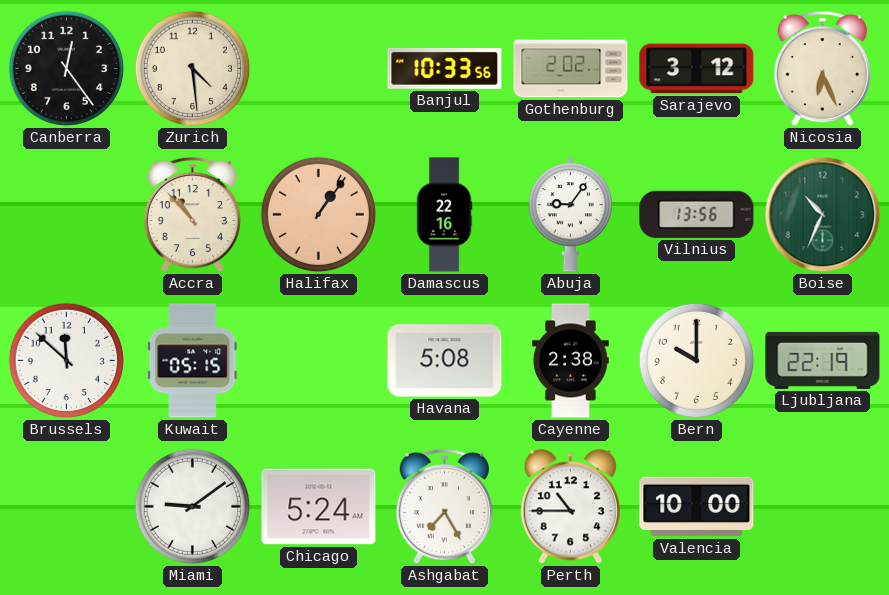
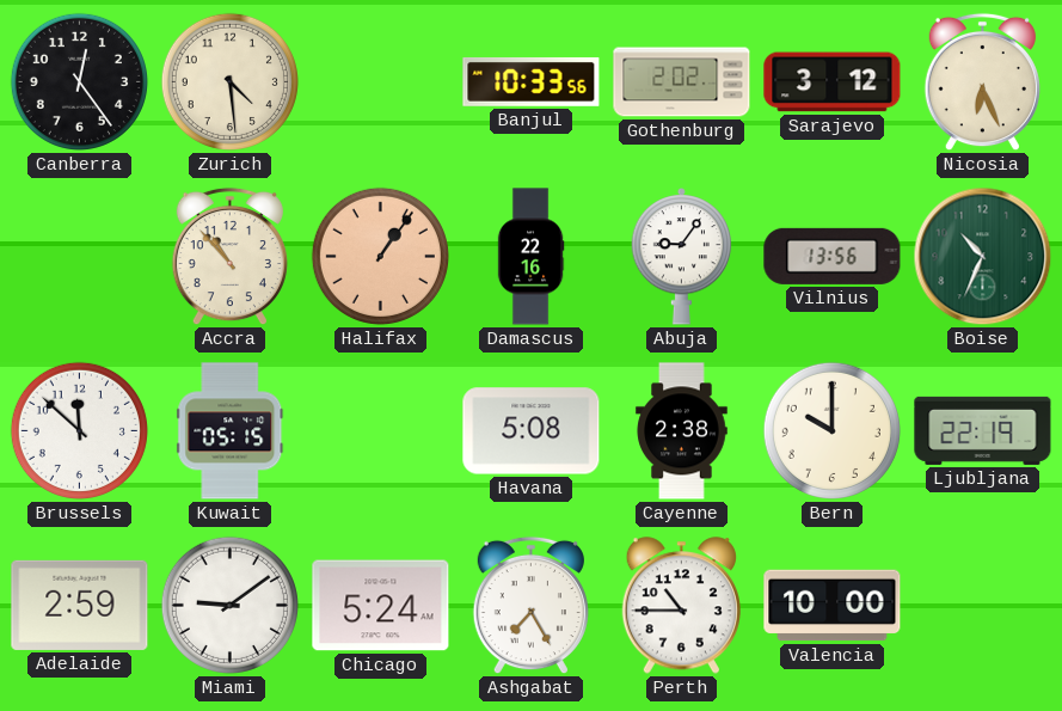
Adelaide: none -> 2:59 (80, 605)
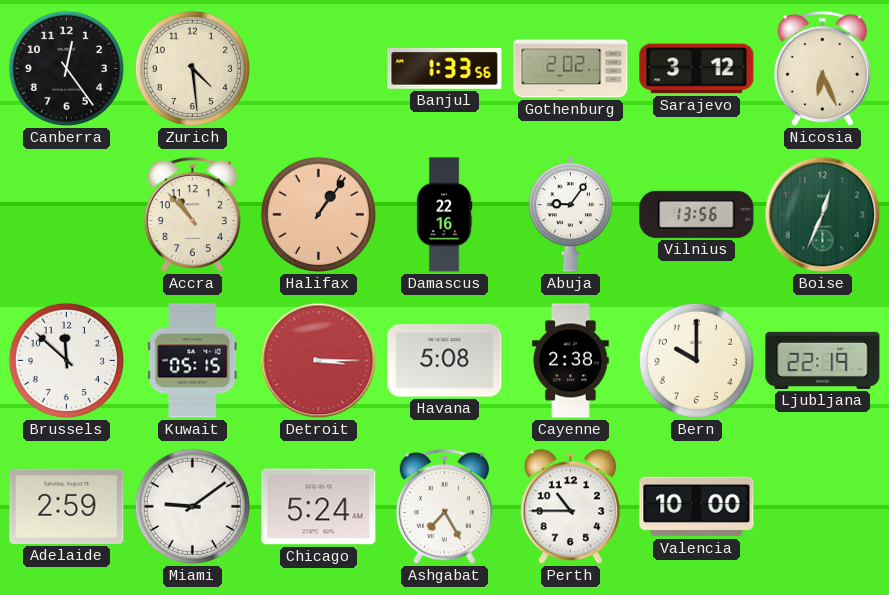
Banjul: 10:33 -> 1:33 (445, 69)
Boise: 10:34 -> 12:34 (823, 215)
Detroit: none -> 3:15 (319, 361)
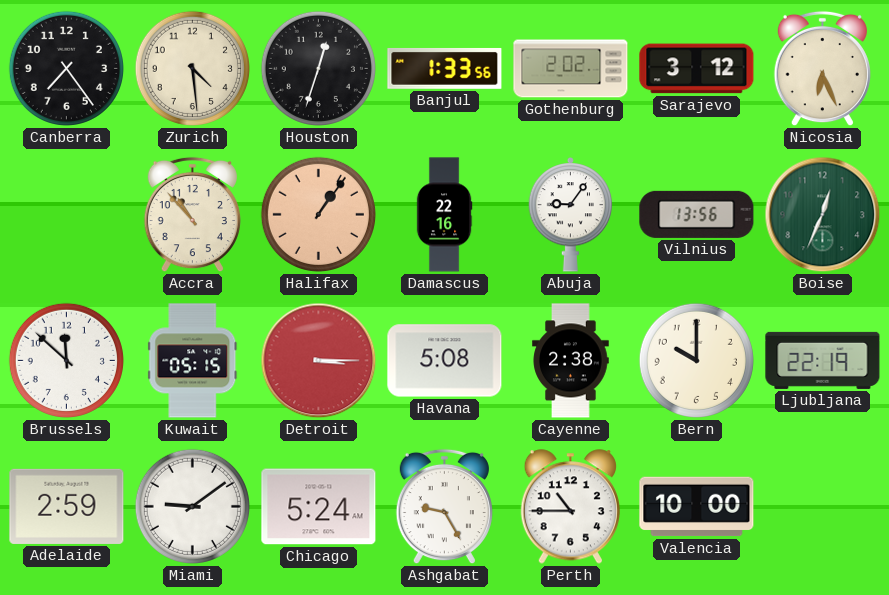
Canberra: 12:24 -> 7:24 (66, 68)
Houston: none -> 12:33 (318, 68)
Ashgabat: 7:25 -> 9:25 (444, 507)
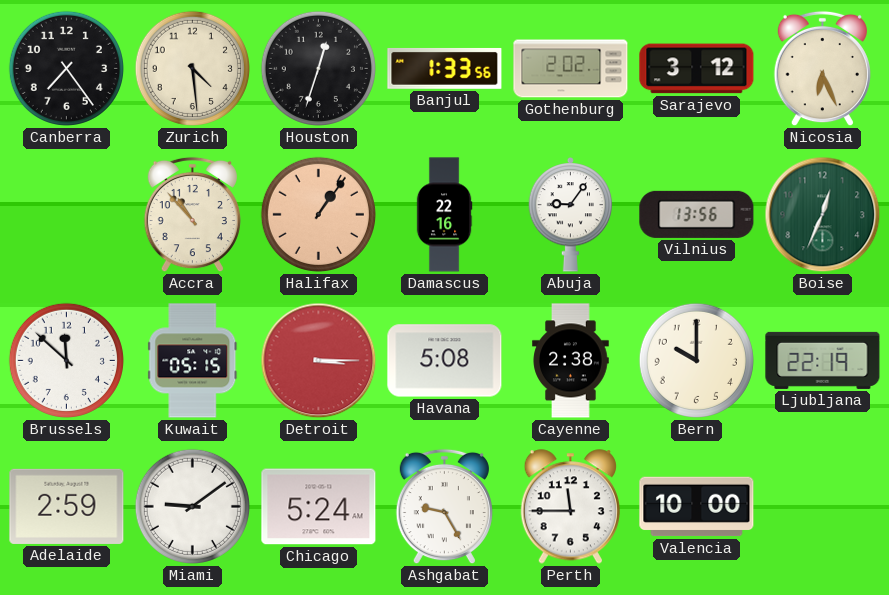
Perth: 10:45 -> 11:45 (570, 507)
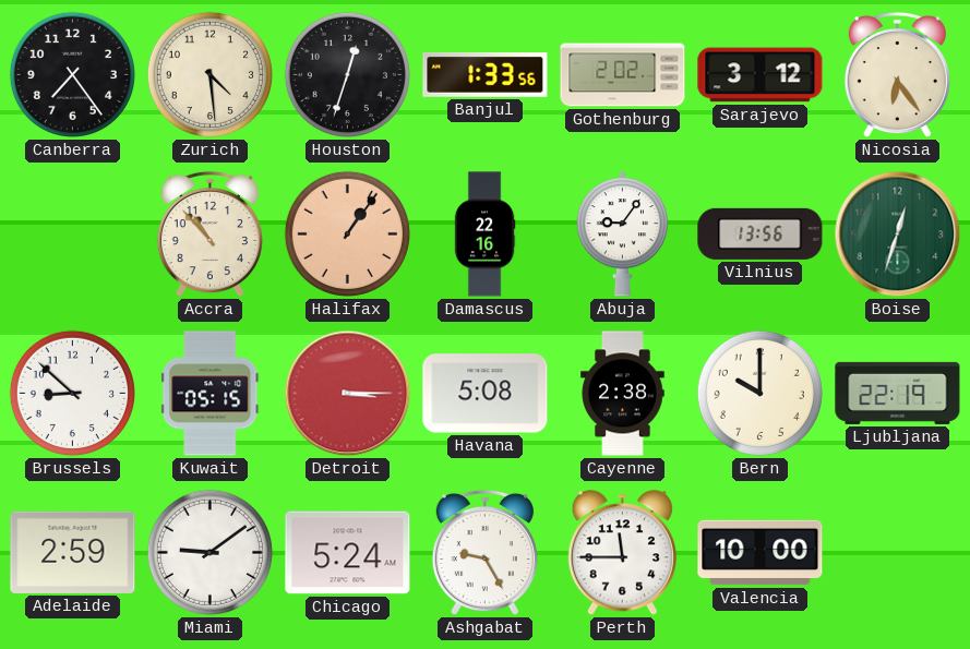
Nicosia: 6:26 -> 6:24 (897, 75)
Boise: 12:34 -> 12:33 (898, 235)
Brussels: 11:52 -> 8:52 (72, 393)
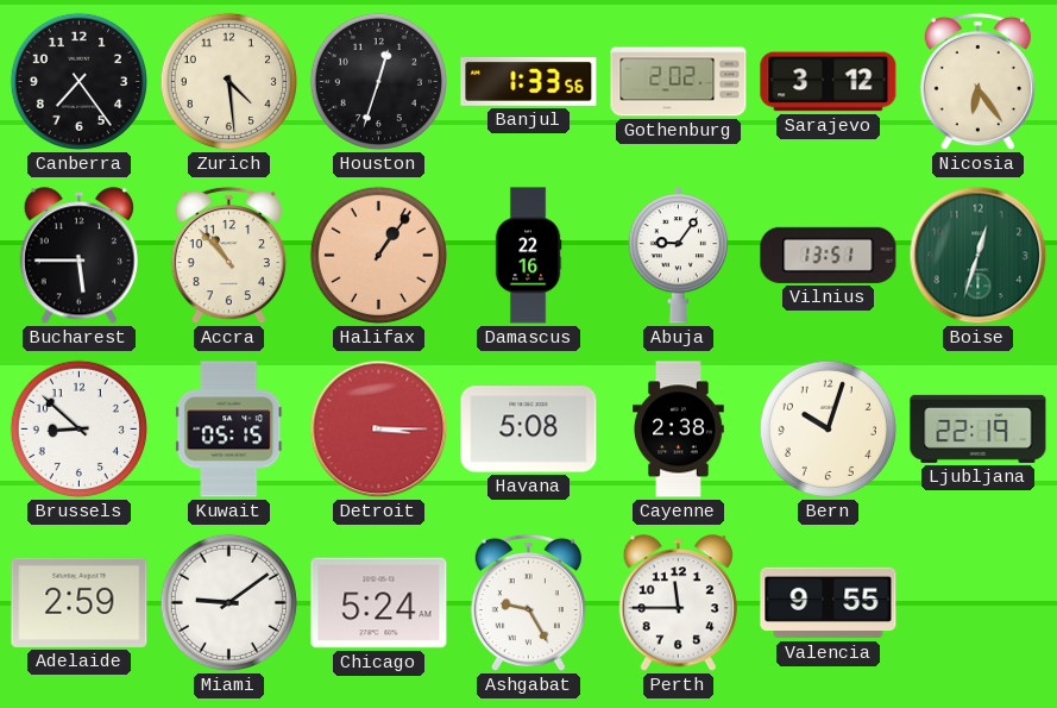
Bucharest: none -> 5:45 (78, 256)
Vilnius: 13:56 -> 13:51 (829, 255)
Bern: 10:00 -> 10:03 (828, 428)
Valencia: 10:00 -> 9:55 (829, 603)
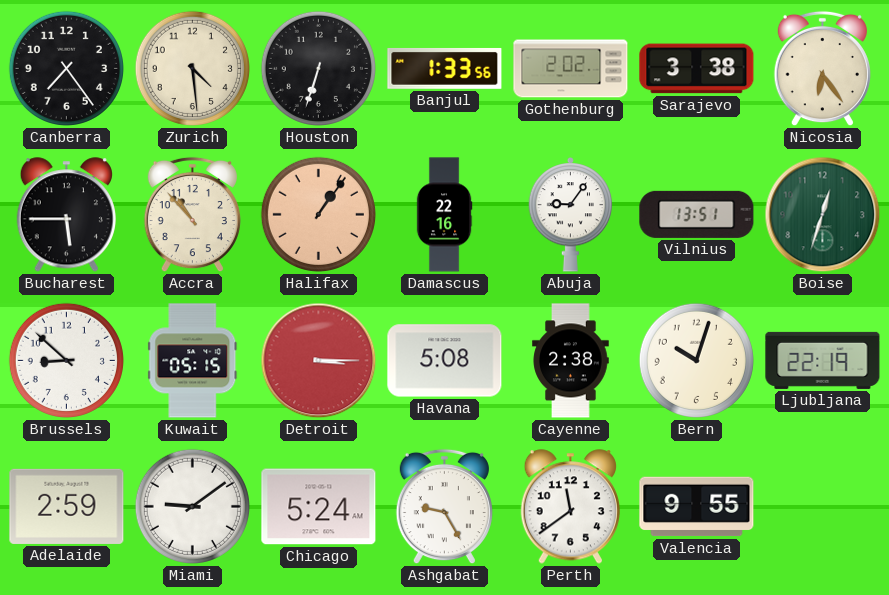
Houston: 12:33 -> 6:33 (318, 68)
Sarajevo: 3:12 -> 3:38 (697, 69)
Perth: 11:45 -> 11:39 (570, 507)
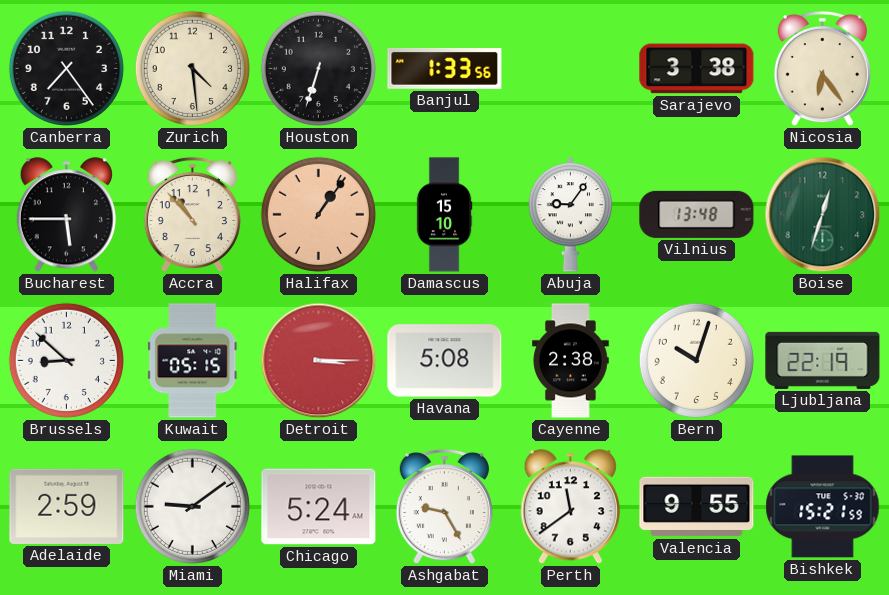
Gothenburg: 2:02 -> none (571, 69)
Damascus: 22:16 -> 15:10 (444, 215)
Vilnius: 13:51 -> 13:48 (697, 214)
Bishkek: none -> 15:21 (823, 507)
